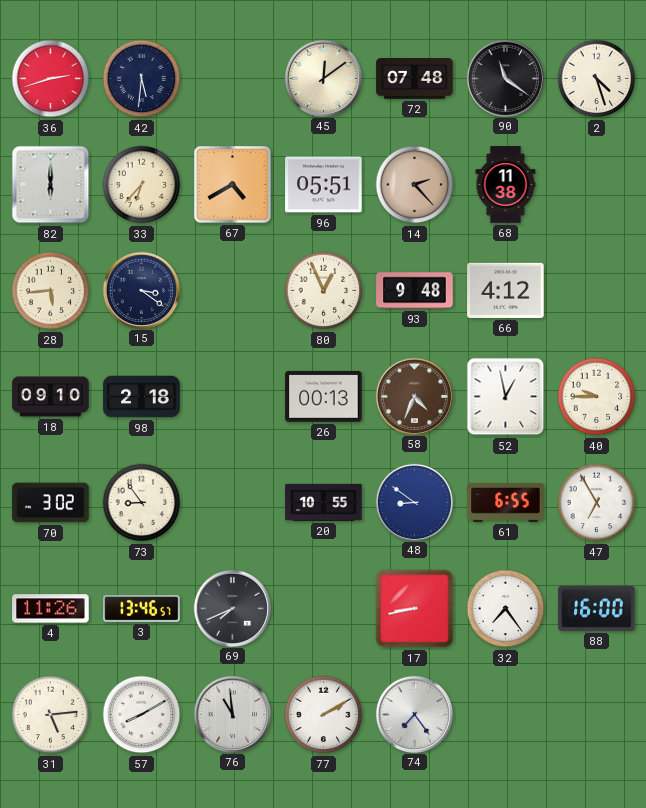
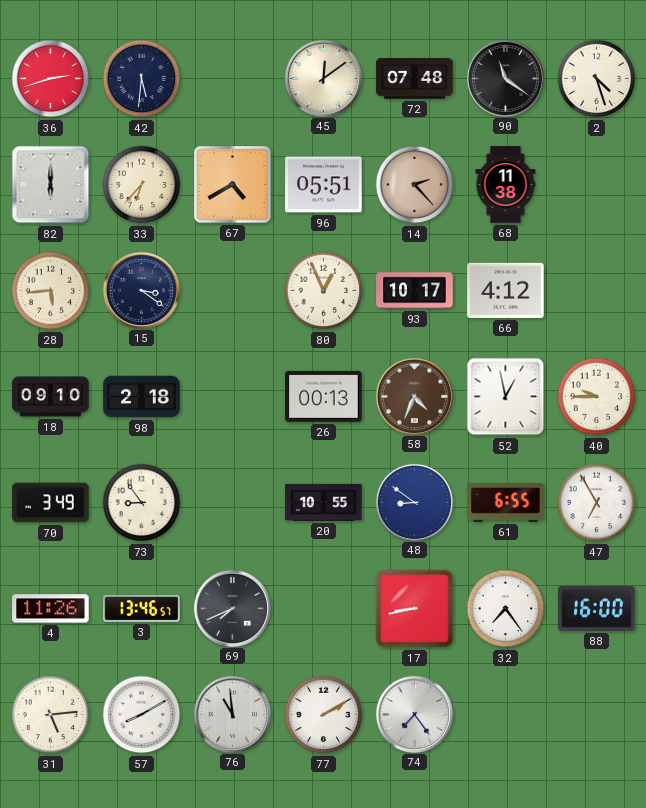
93: 9:48 -> 10:17 (415, 291)
70: 3:02 -> 3:49 (51, 503)
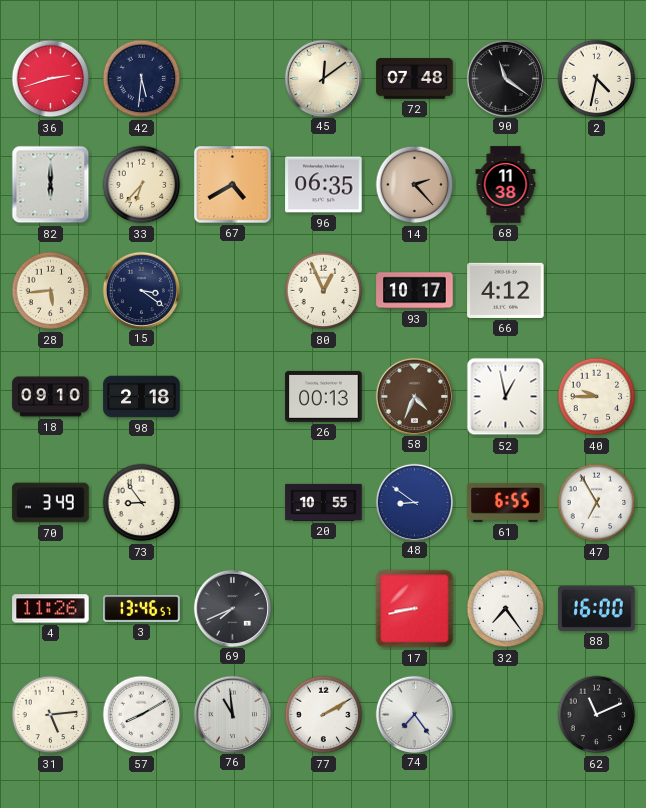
2: 4:27 -> 4:32 (597, 79)
96: 05:51 -> 06:35 (324, 185)
62: none -> 11:11 (597, 715)
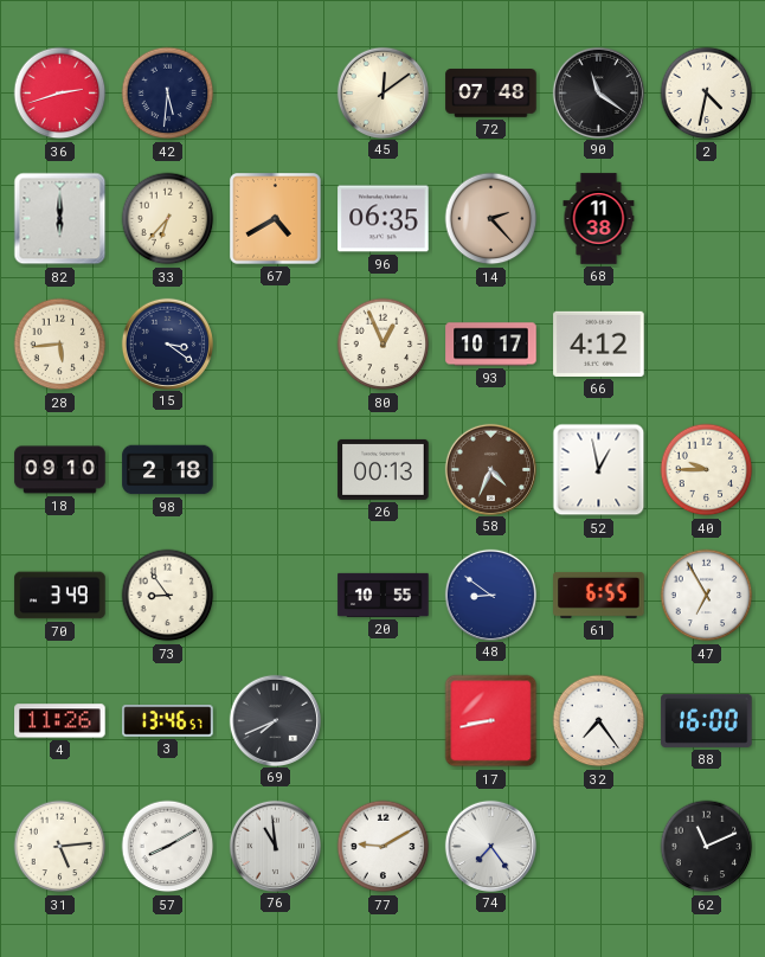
77: 2:10 -> 9:10 (384, 847)
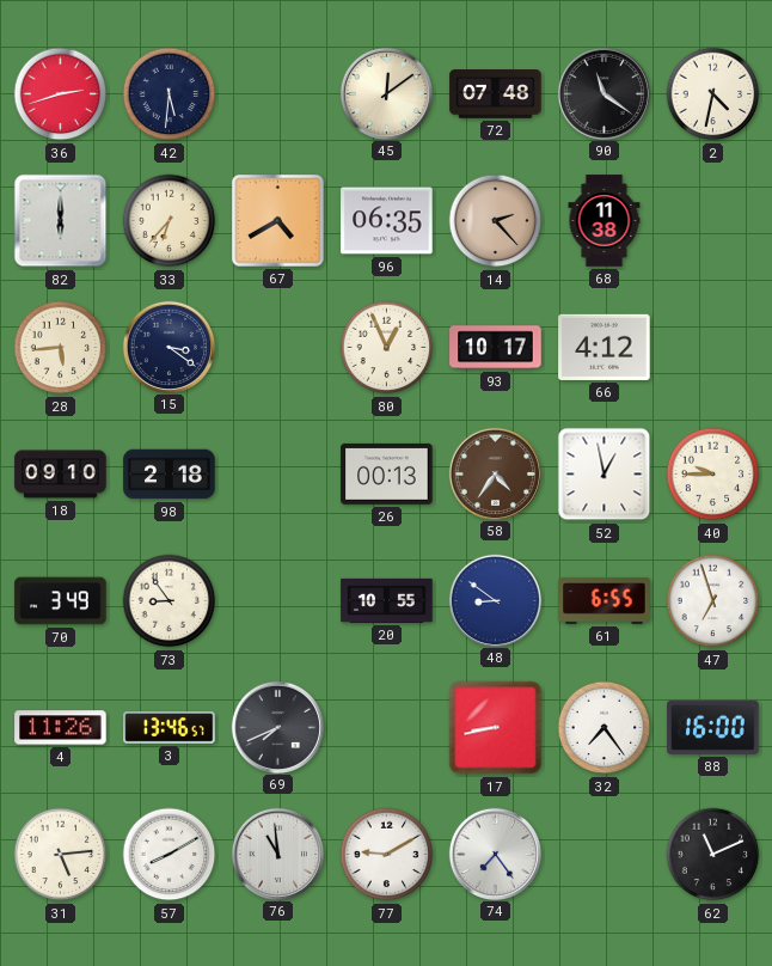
58: 4:34 -> 4:36 (495, 473)
47: 6:55 -> 6:57 (713, 601)
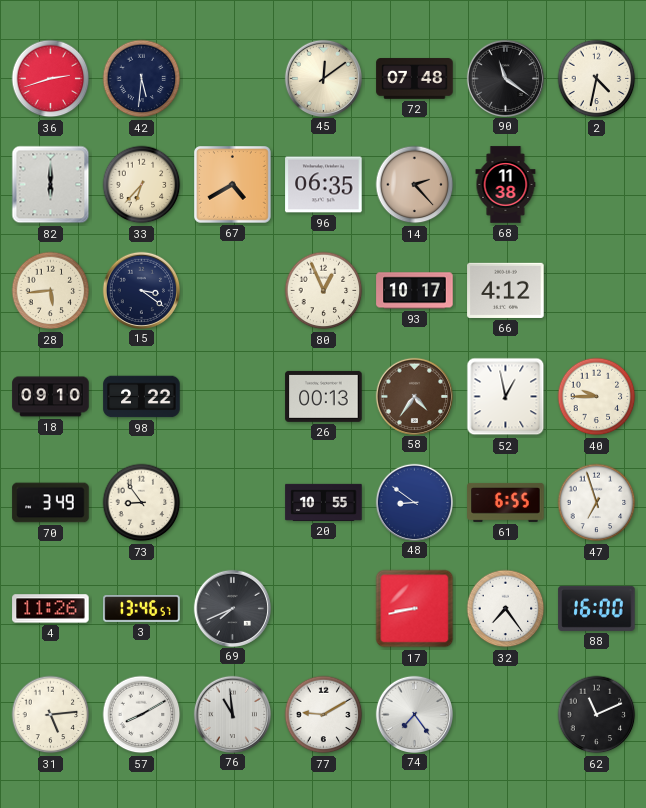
98: 2:18 -> 2:22 (142, 397)
